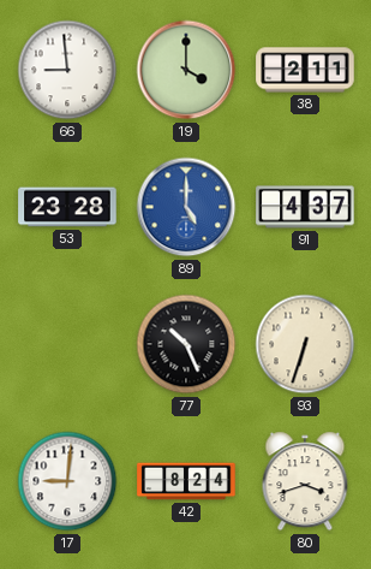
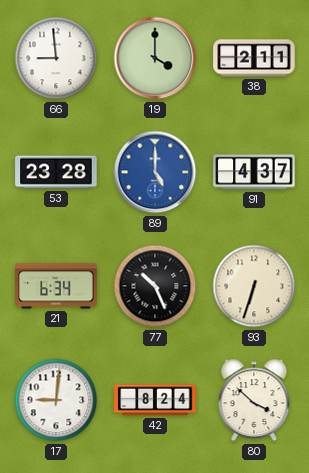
21: none -> 6:34 (56, 286)
80: 3:42 -> 3:52 (254, 400)
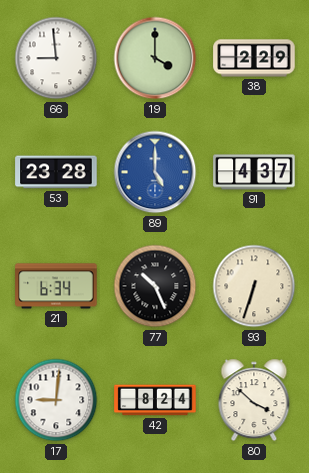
38: 2:11 -> 2:29 (254, 58)
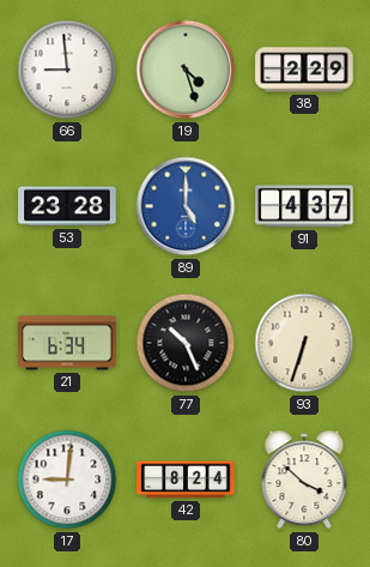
19: 4:00 -> 4:27 (186, 70)
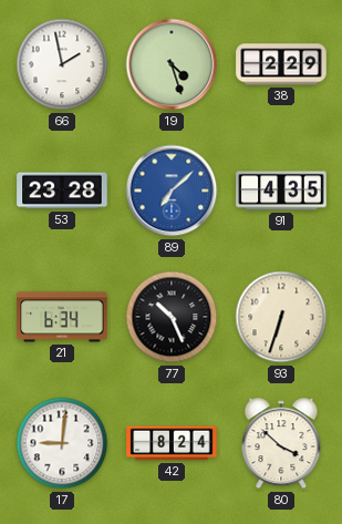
66: 8:59 -> 1:58 (62, 64)
89: 5:00 -> 7:08 (172, 191)
91: 4:37 -> 4:35 (281, 191)
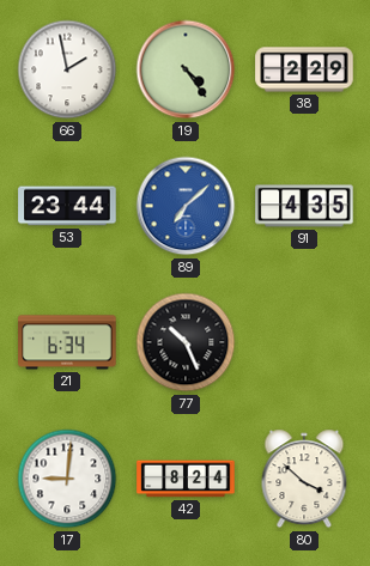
19: 4:27 -> 4:24 (186, 69)
53: 23:28 -> 23:44 (67, 206)
93: 6:33 -> none (281, 317)
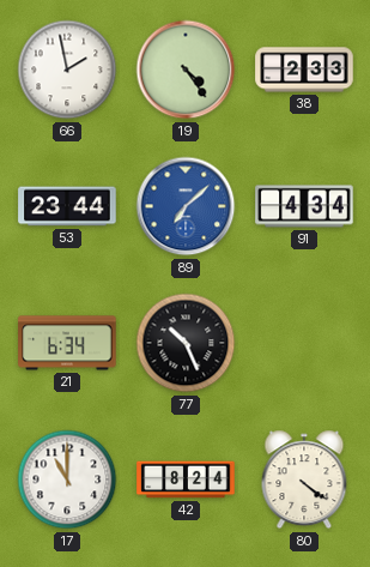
38: 2:29 -> 2:33 (304, 70)
91: 4:35 -> 4:34 (304, 206)
17: 9:01 -> 11:00 (67, 479)
80: 3:52 -> 4:21 (304, 479)
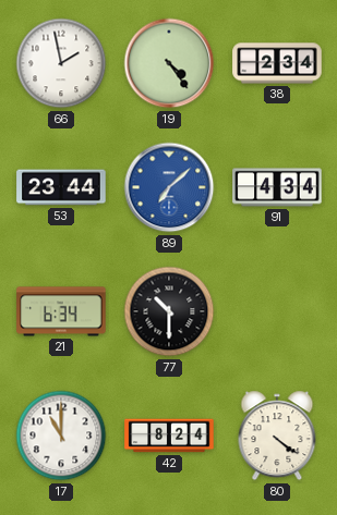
38: 2:33 -> 2:34 (277, 63)
77: 10:26 -> 10:30 (169, 311)
